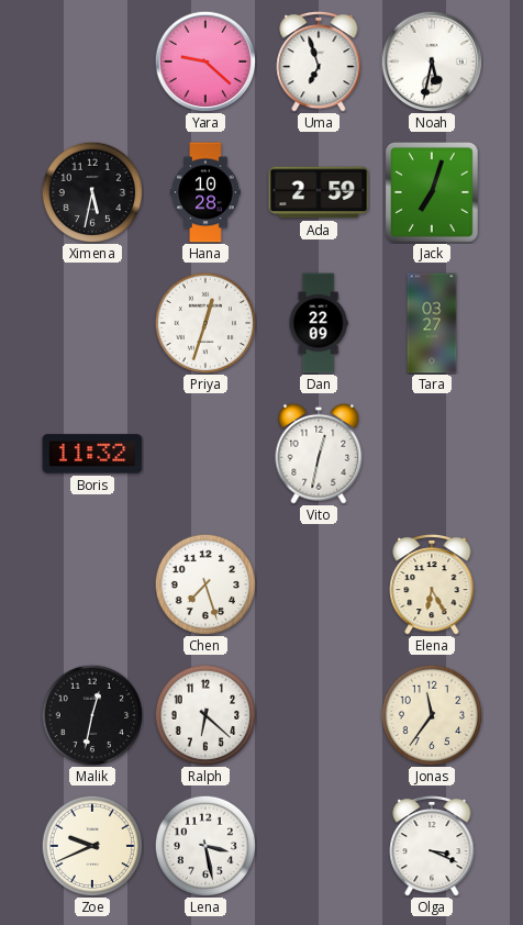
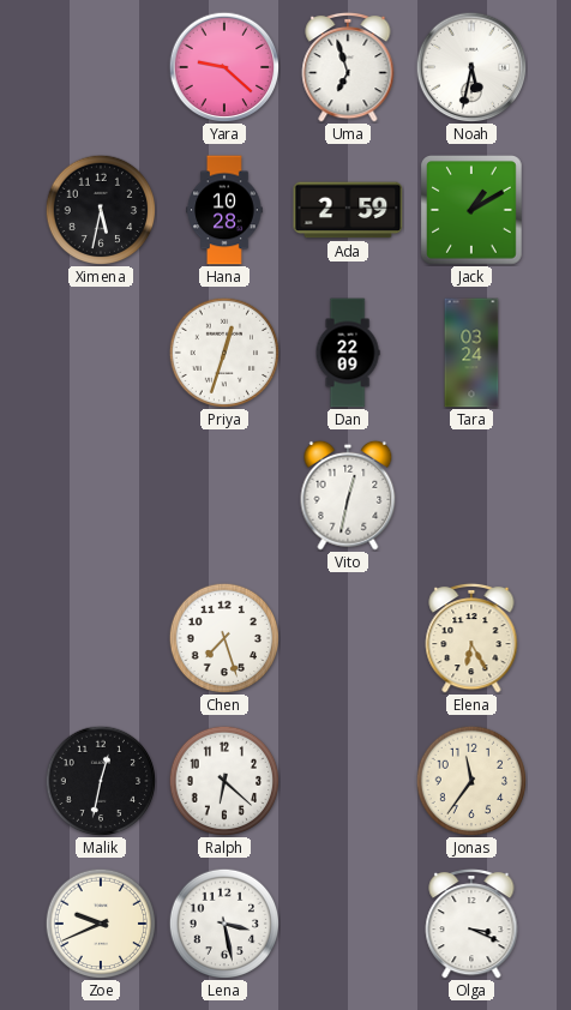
Jack: 7:03 -> 1:10 (473, 211)
Tara: 03:27 -> 03:24 (471, 353)
Boris: 11:32 -> none (92, 454)
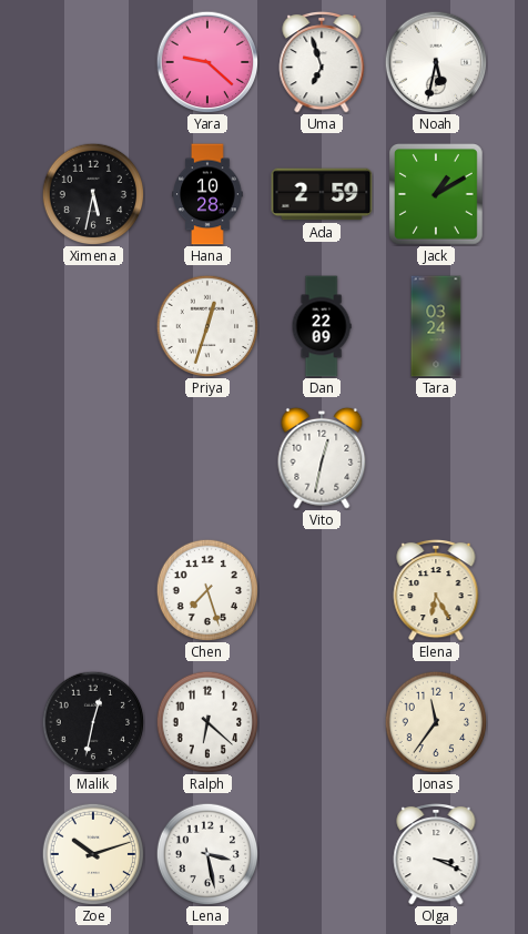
Zoe: 9:41 -> 10:12 (93, 854)
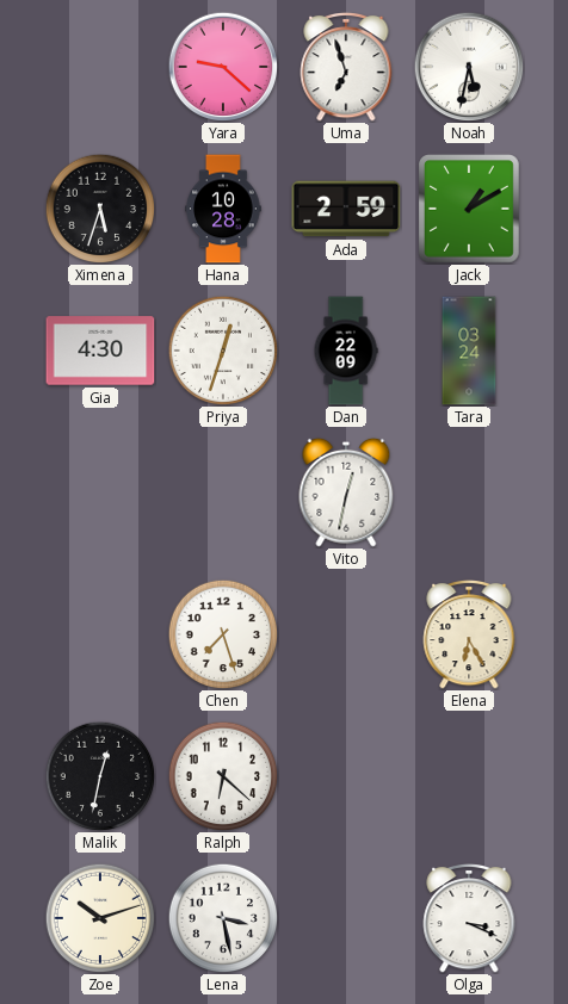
Ximena: 5:32 -> 5:33 (100, 209)
Gia: none -> 4:30 (100, 351)
Jonas: 11:36 -> none (436, 722)
